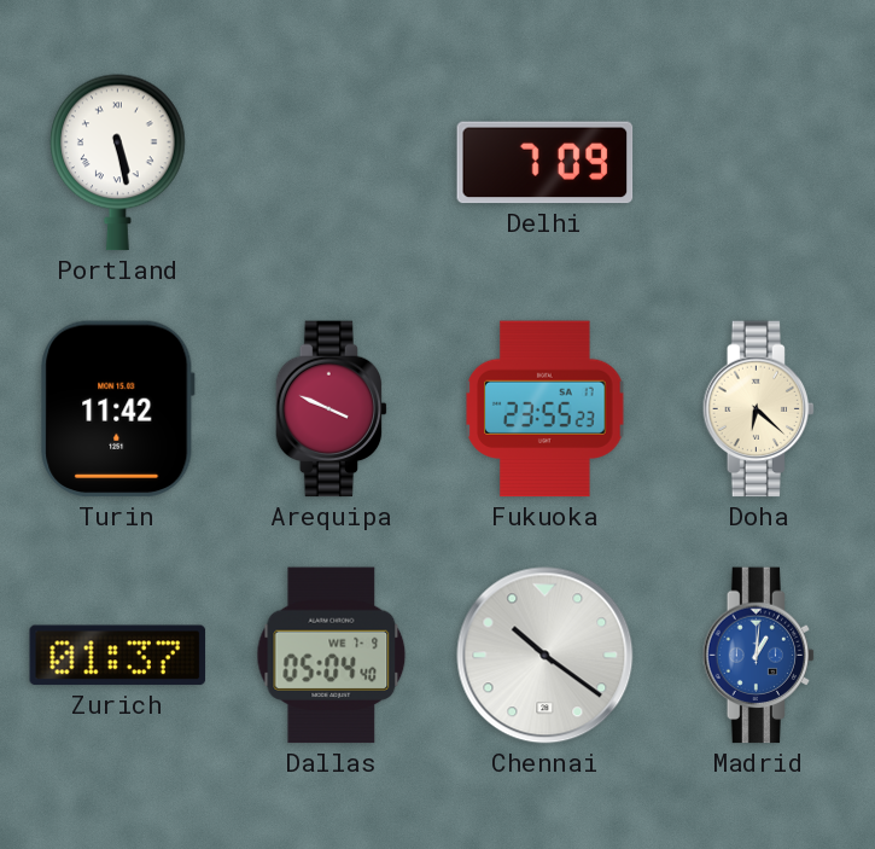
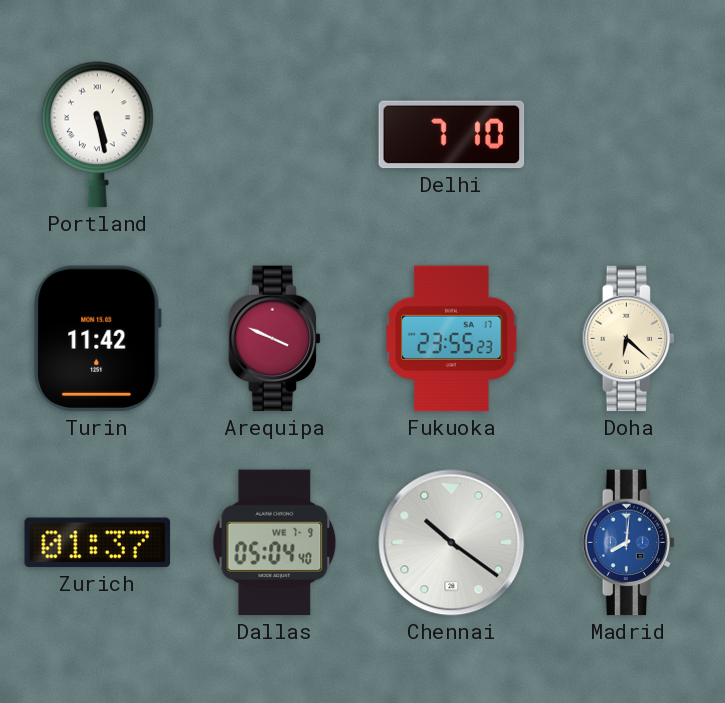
Delhi: 7:09 -> 7:10 (452, 135)
Madrid: 1:01 -> 8:01 (629, 543)
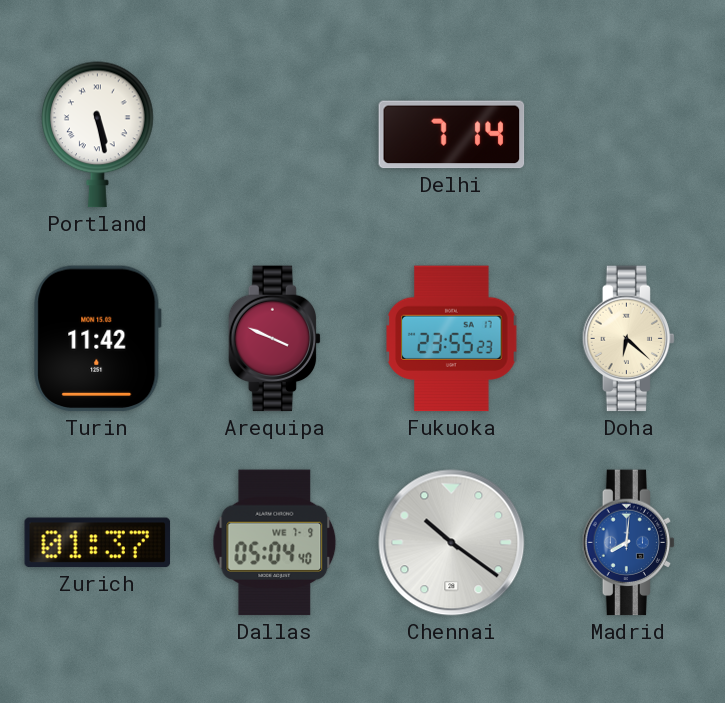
Delhi: 7:10 -> 7:14 (452, 135)
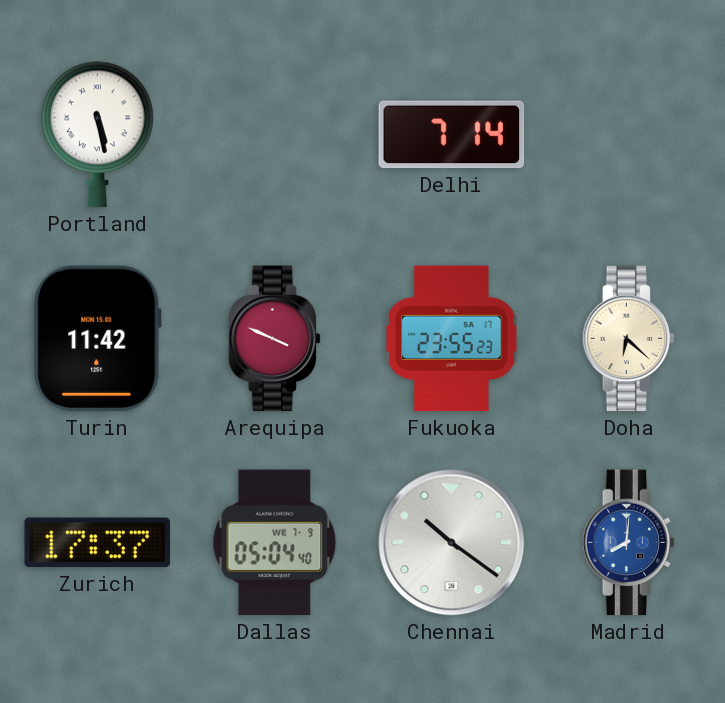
Zurich: 01:37 -> 17:37 (98, 543)
